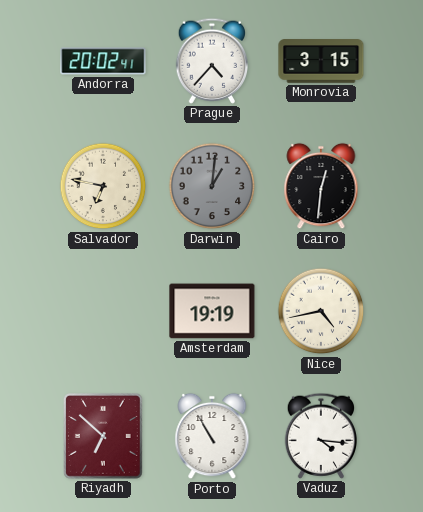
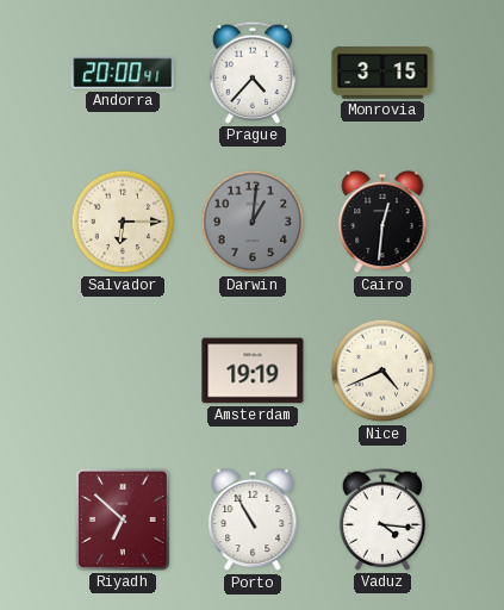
Andorra: 20:02 -> 20:00 (123, 73)
Salvador: 6:47 -> 6:15 (123, 222)
Nice: 4:43 -> 4:41 (382, 371)
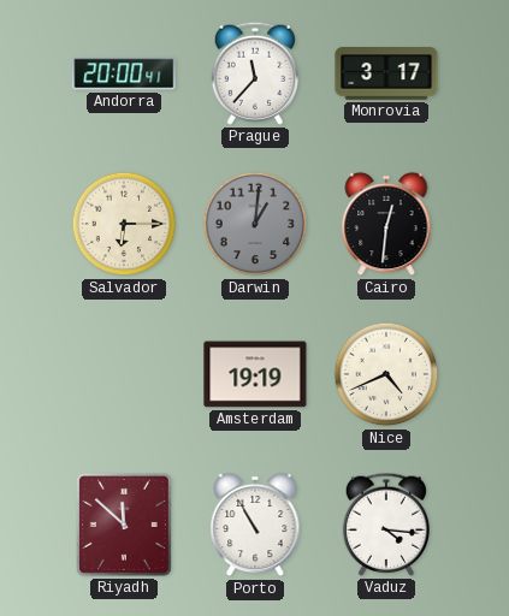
Prague: 4:37 -> 11:37 (254, 73)
Monrovia: 3:15 -> 3:17 (386, 73)
Riyadh: 6:52 -> 11:52 (124, 525)
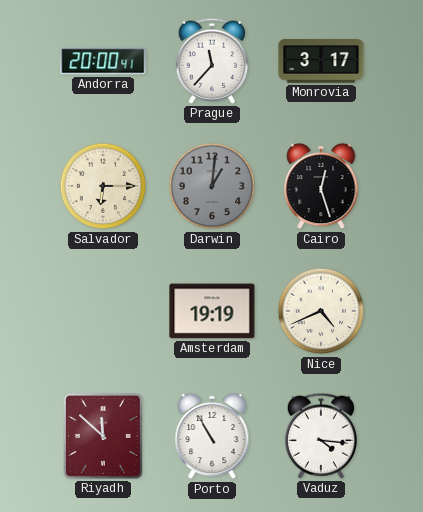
Cairo: 12:31 -> 12:27 (321, 186)
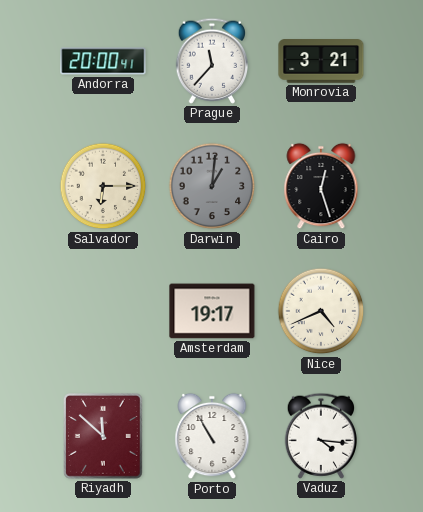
Monrovia: 3:17 -> 3:21 (321, 61)
Amsterdam: 19:19 -> 19:17 (212, 311)
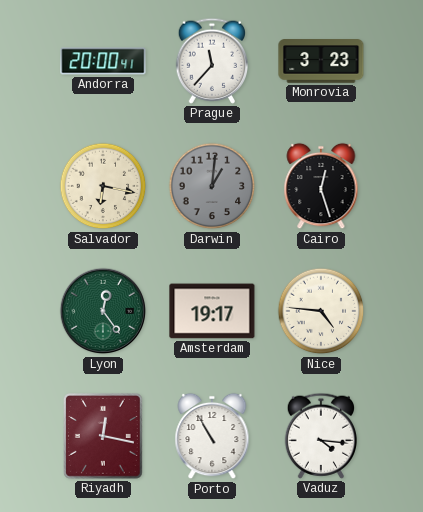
Monrovia: 3:21 -> 3:23 (321, 61)
Salvador: 6:15 -> 6:17 (103, 186)
Lyon: none -> 12:24 (103, 311)
Nice: 4:41 -> 4:46 (321, 311)
Riyadh: 11:52 -> 12:17 (103, 436)
